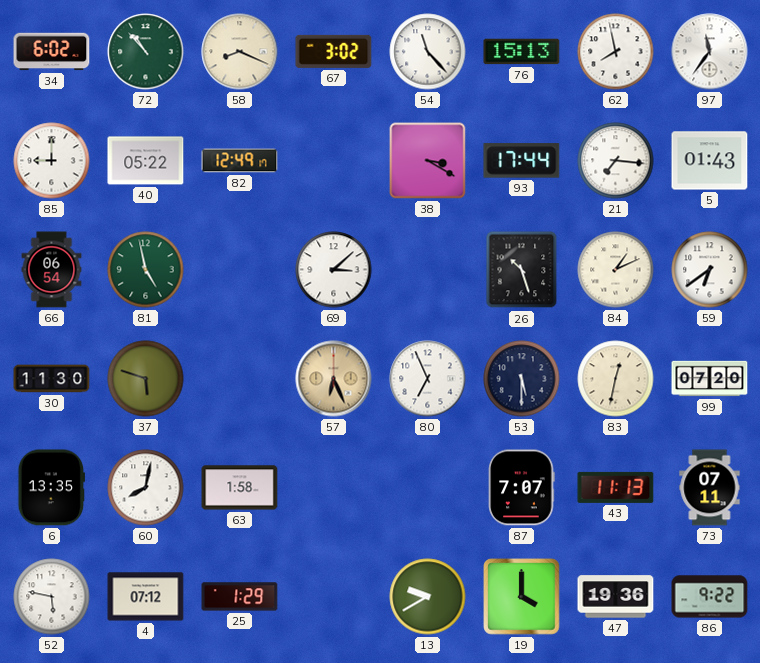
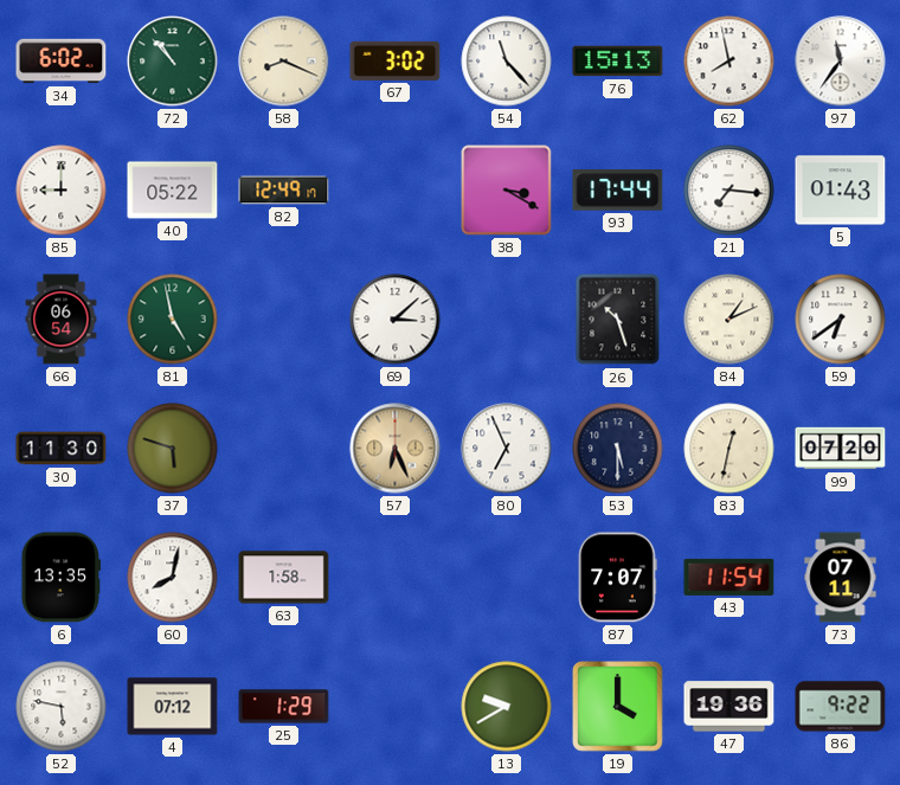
43: 11:13 -> 11:54 (729, 577)
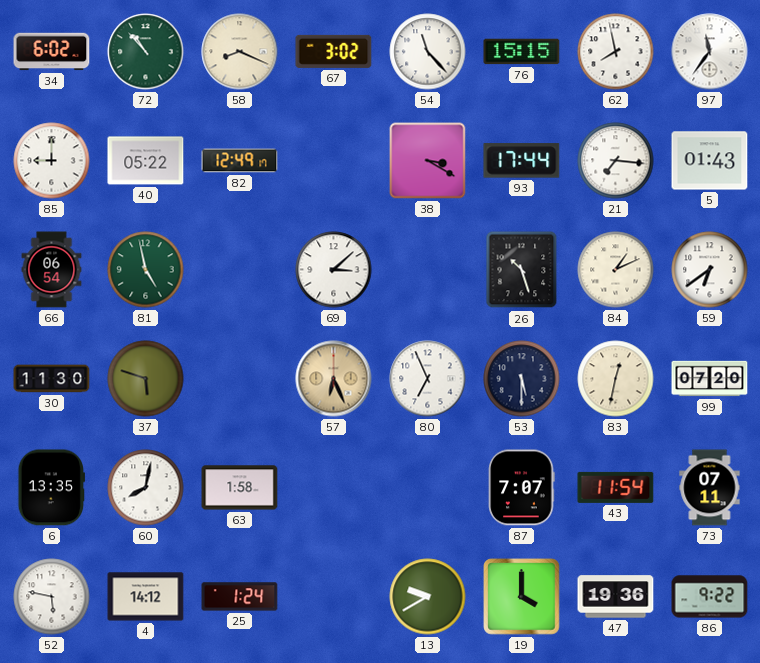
76: 15:13 -> 15:15 (522, 52)
4: 07:12 -> 14:12 (146, 597)
25: 1:29 -> 1:24 (240, 597)
